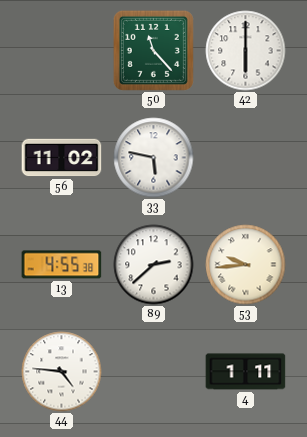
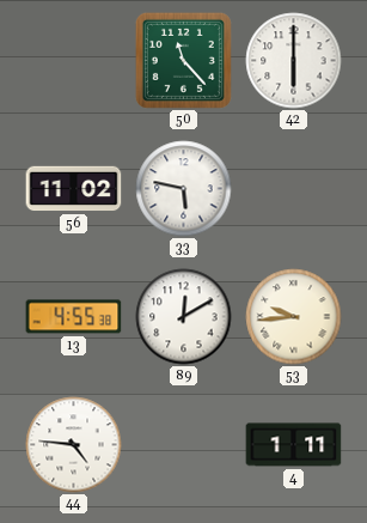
89: 2:38 -> 12:10 (184, 317)
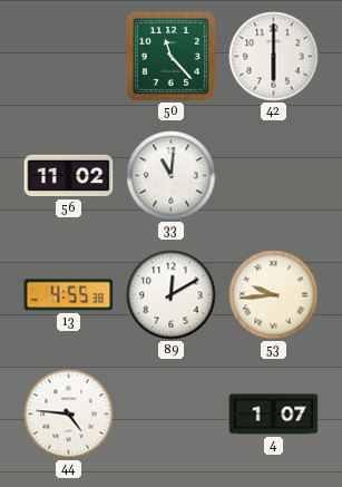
33: 5:47 -> 11:01 (172, 176)
4: 1:11 -> 1:07 (274, 415)
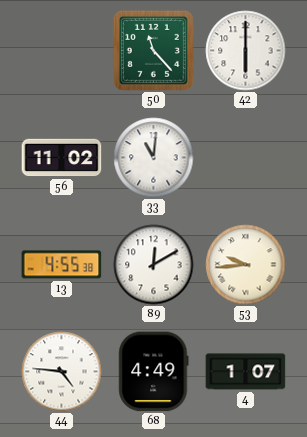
68: none -> 4:49 (154, 372)
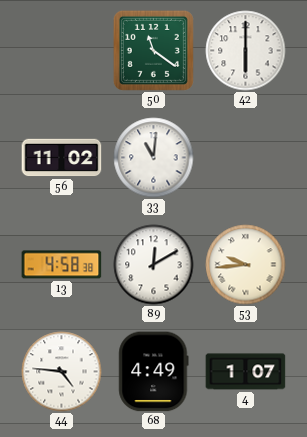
50: 11:23 -> 11:21 (153, 50)
13: 4:55 -> 4:58 (62, 265)
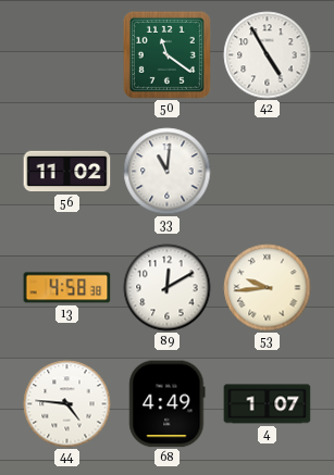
42: 6:00 -> 4:55 (268, 55)
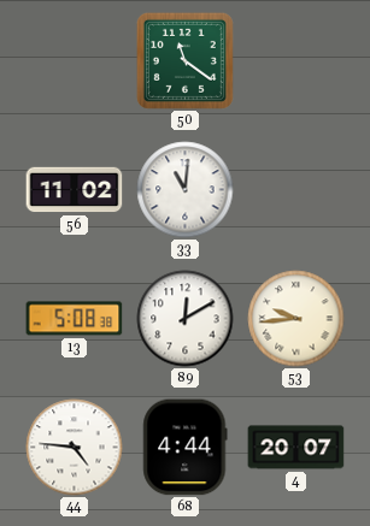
42: 4:55 -> none (268, 55)
13: 4:58 -> 5:08 (75, 319)
68: 4:49 -> 4:44 (186, 448)
4: 1:07 -> 20:07 (296, 448)
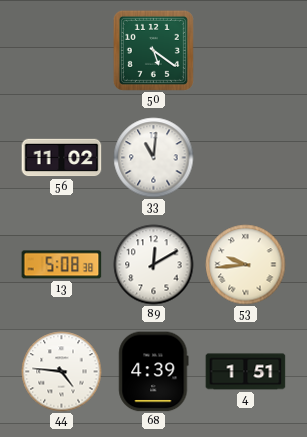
50: 11:21 -> 5:21 (153, 50)
68: 4:44 -> 4:39 (154, 372)
4: 20:07 -> 1:51 (246, 372)
